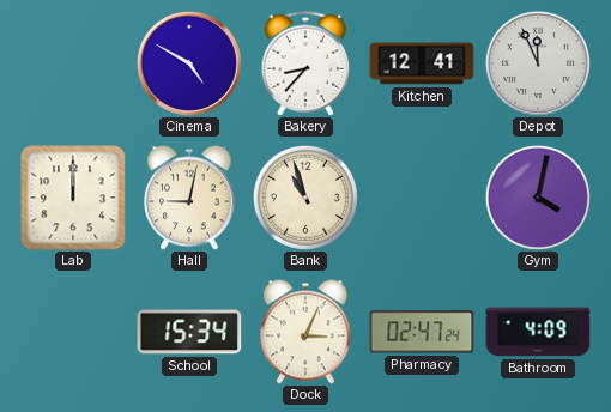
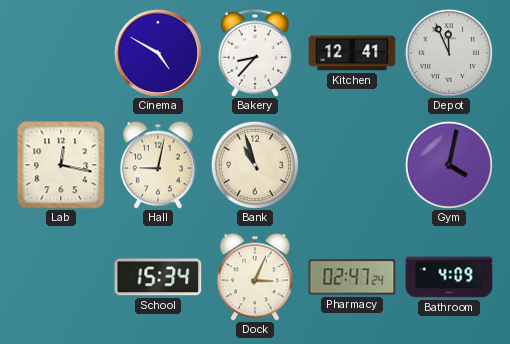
Lab: 12:00 -> 12:17 (61, 165)
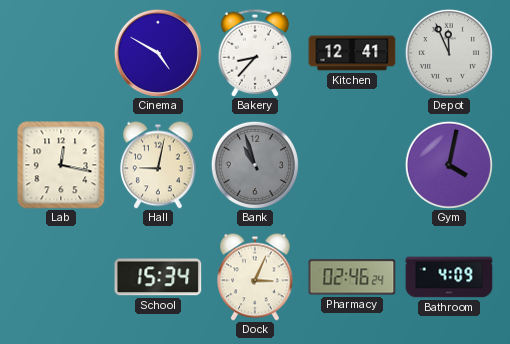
Bank dial: cream -> grey (255, 165)
Pharmacy: 02:47 -> 02:46 (352, 277)
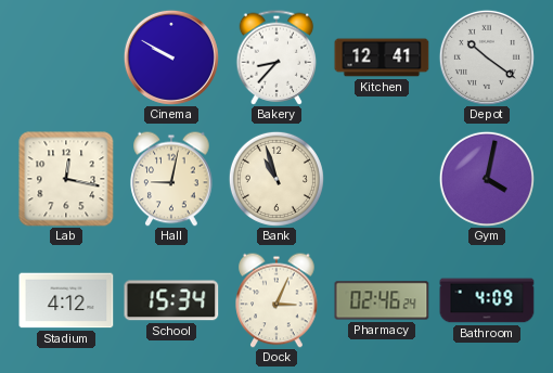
Cinema: 4:50 -> 9:50 (171, 57)
Depot: 11:56 -> 10:21 (487, 57)
Bank dial: grey -> cream (276, 179)
Stadium: none -> 4:12 (66, 300)
